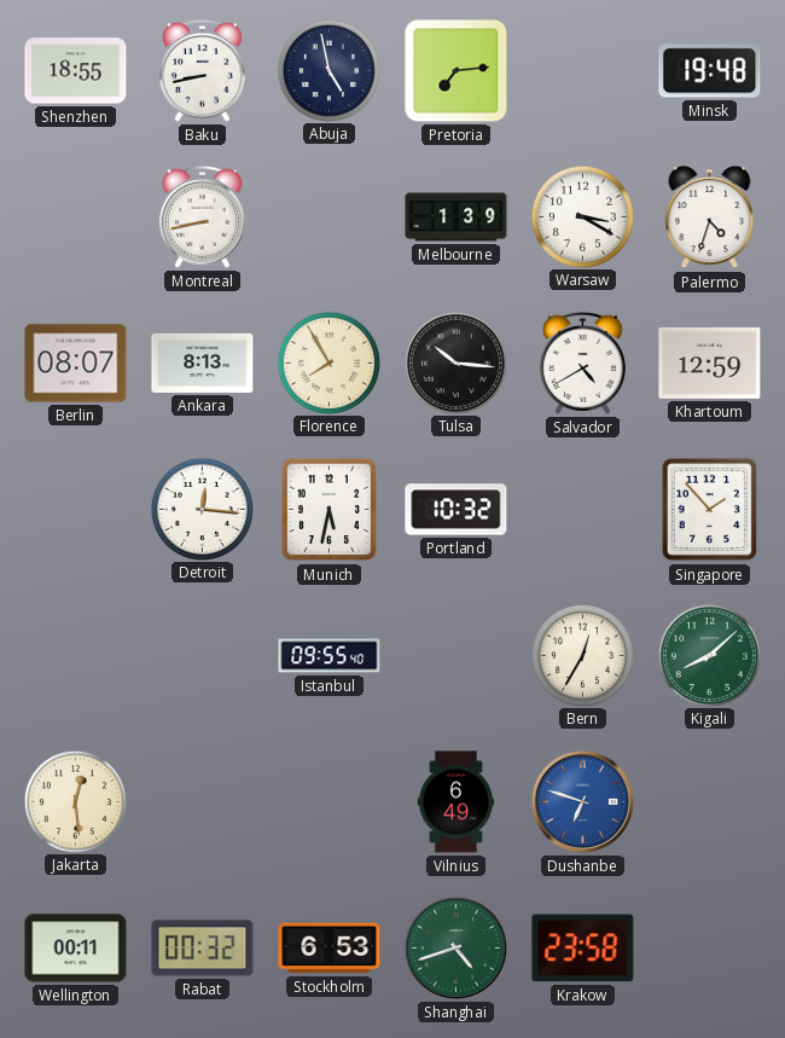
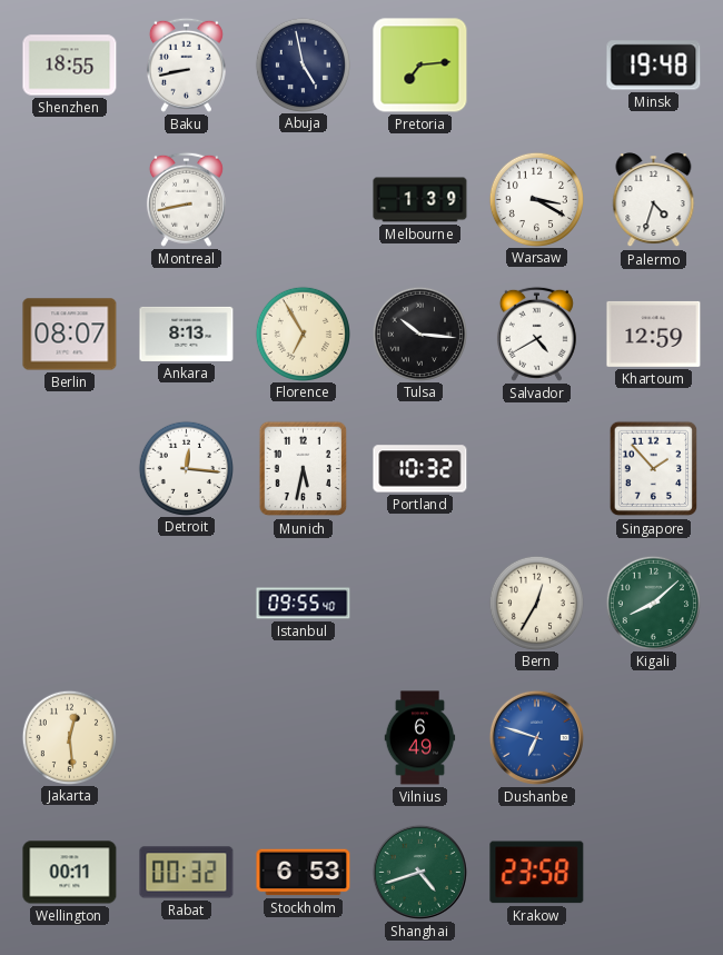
Florence: 7:55 -> 6:55 (303, 334)
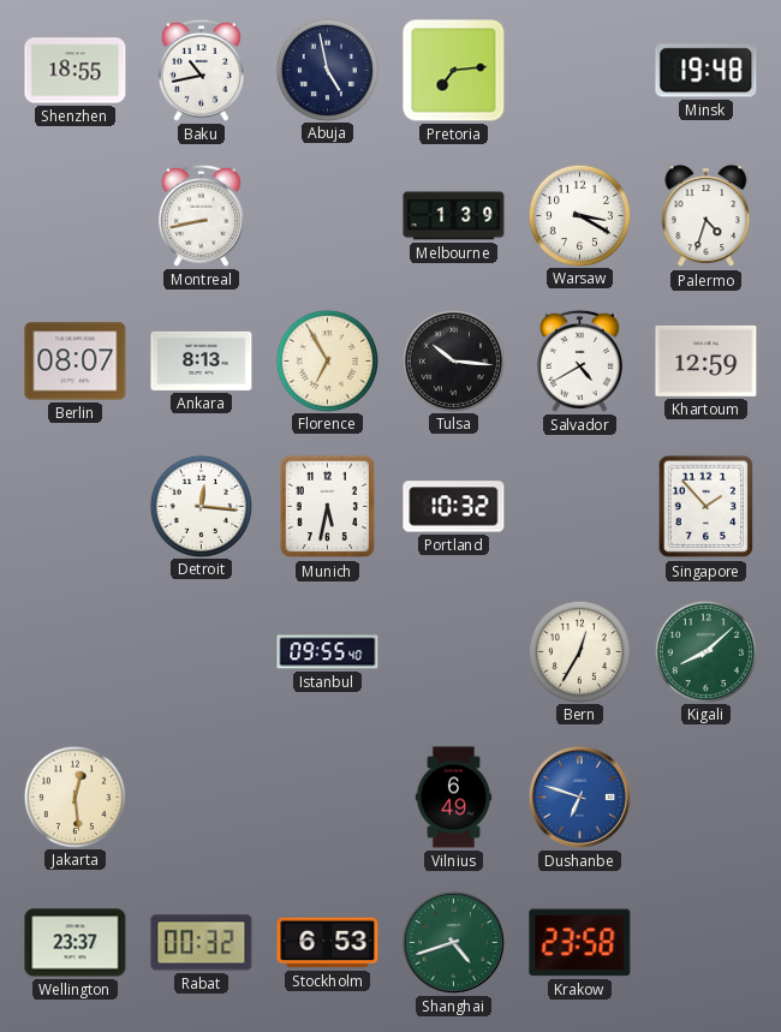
Baku: 8:43 -> 10:43 (201, 70)
Wellington: 00:11 -> 23:37 (76, 943)
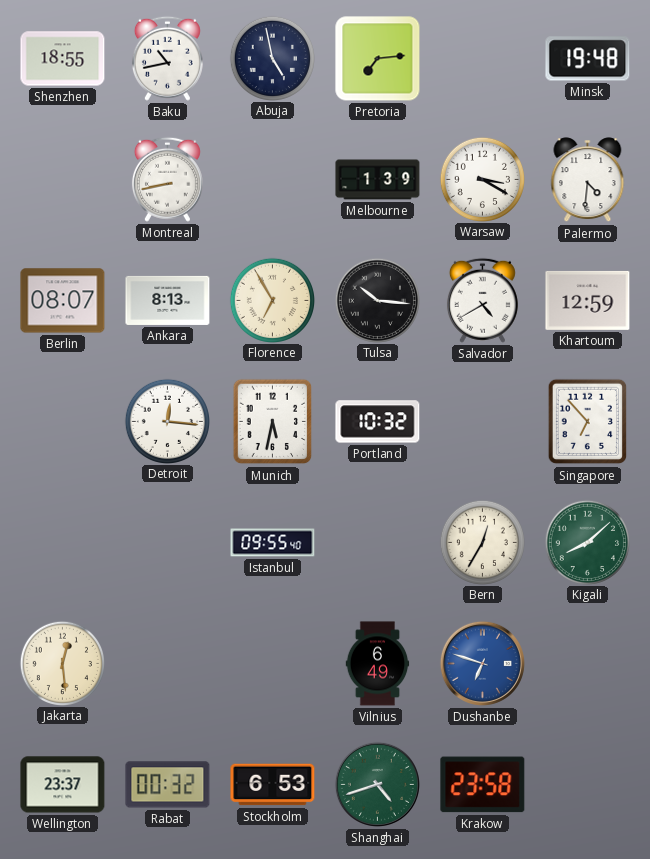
Palermo: 4:33 -> 4:31 (588, 180)
Singapore: 1:53 -> 6:53 (588, 422)
